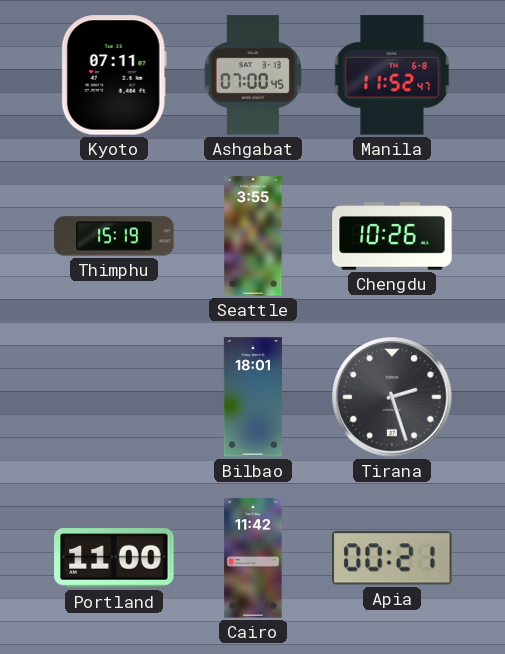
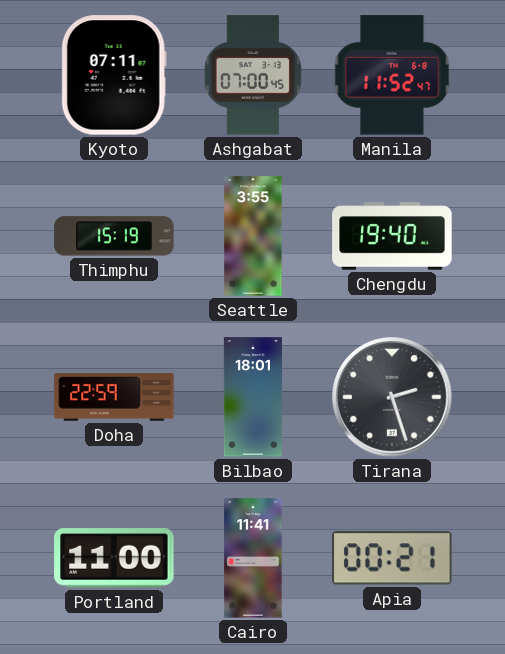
Chengdu: 10:26 -> 19:40 (392, 236)
Doha: none -> 22:59 (114, 398)
Cairo: 11:42 -> 11:41 (253, 558)
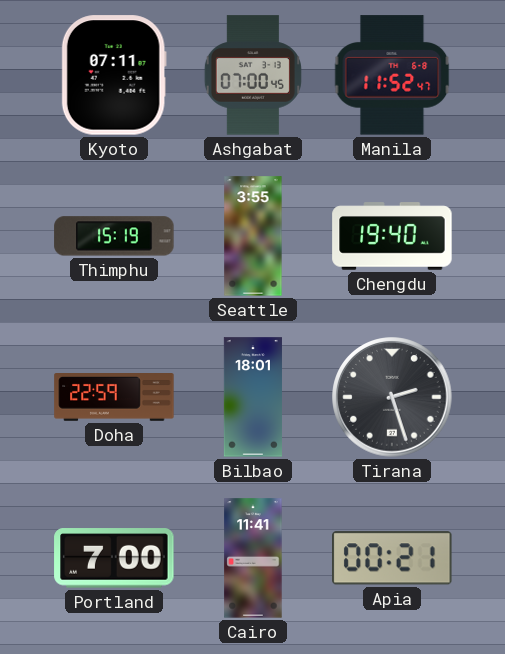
Portland: 11:00 -> 7:00 (114, 558)
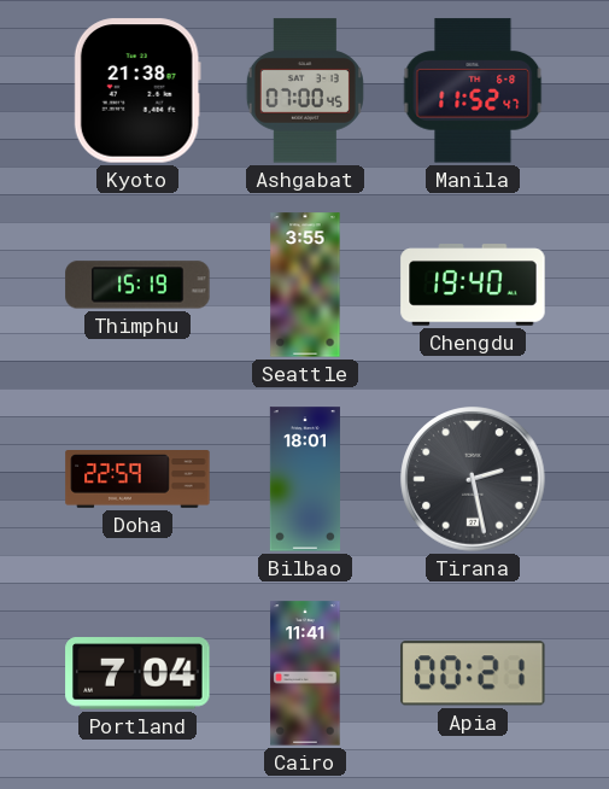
Kyoto: 07:11 -> 21:38 (137, 90)
Tirana: 2:27 -> 2:28 (473, 479)
Portland: 7:00 -> 7:04 (137, 673)
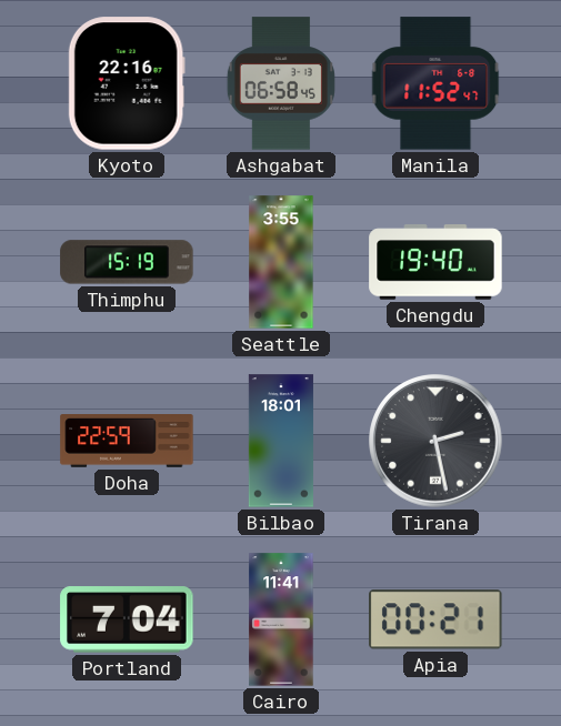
Kyoto: 21:38 -> 22:16 (127, 83)
Ashgabat: 07:00 -> 06:58 (281, 83)
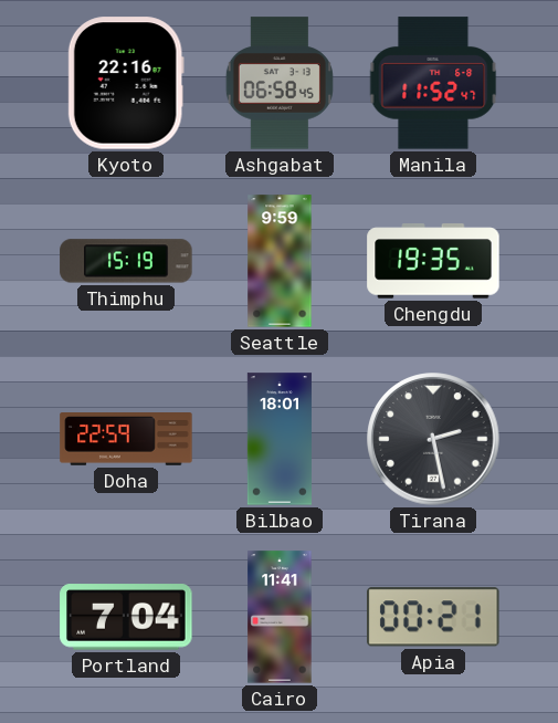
Seattle: 3:55 -> 9:59 (280, 261)
Chengdu: 19:40 -> 19:35 (433, 261)
